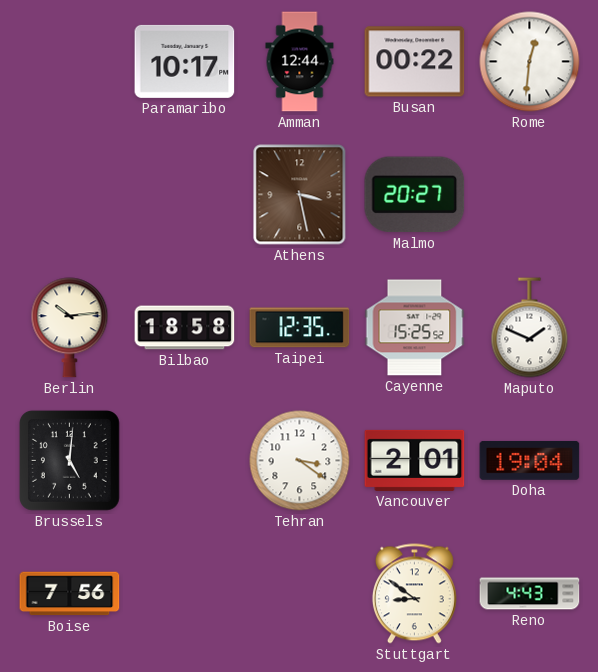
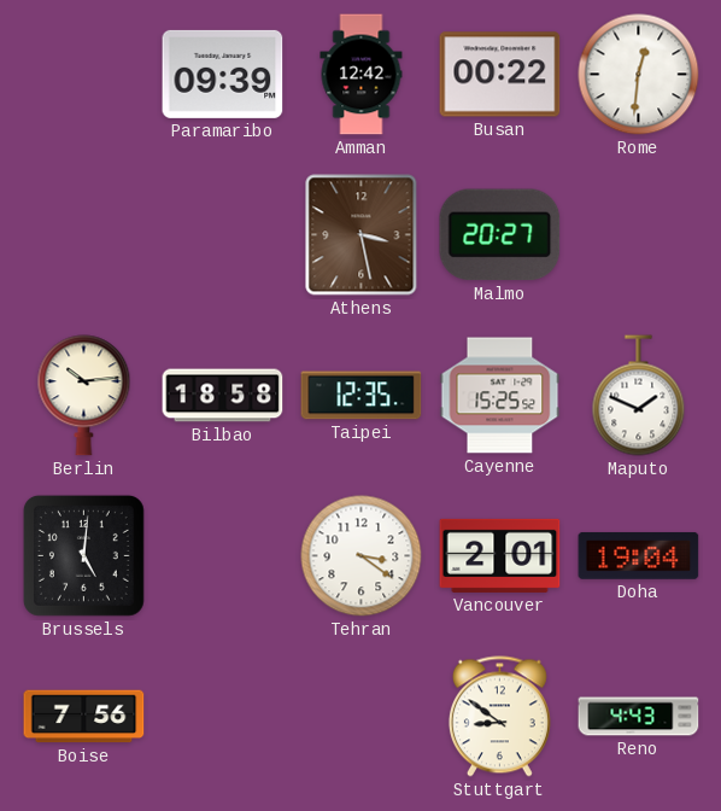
Paramaribo: 10:17 -> 09:39 (223, 74)
Amman: 12:44 -> 12:42 (362, 75)
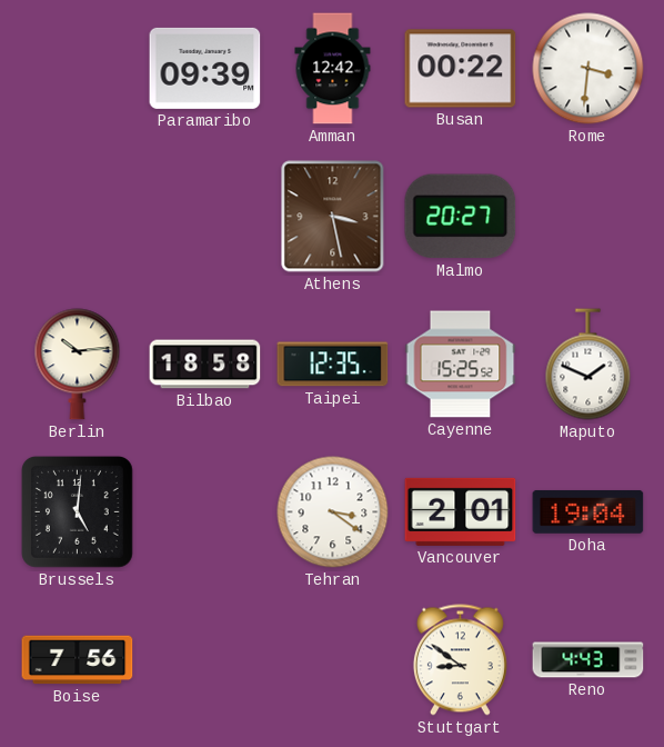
Rome: 12:31 -> 3:31 (588, 69)
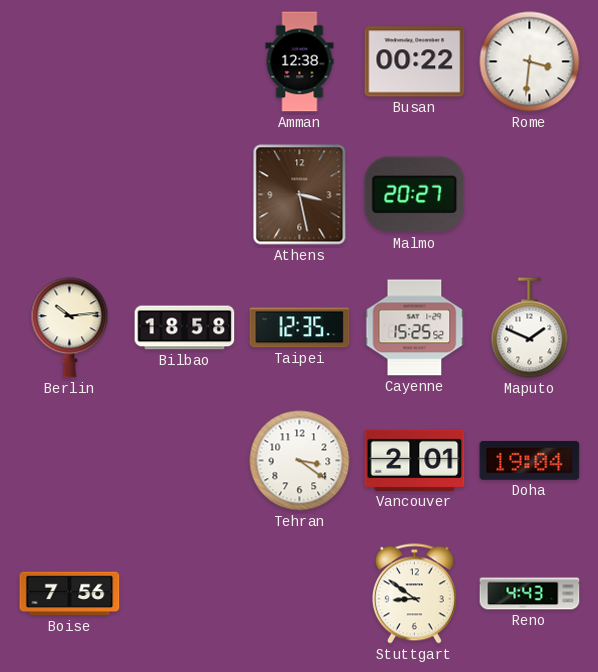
Paramaribo: 09:39 -> none (205, 68)
Amman: 12:42 -> 12:38 (300, 62)
Brussels: 5:01 -> none (77, 511)
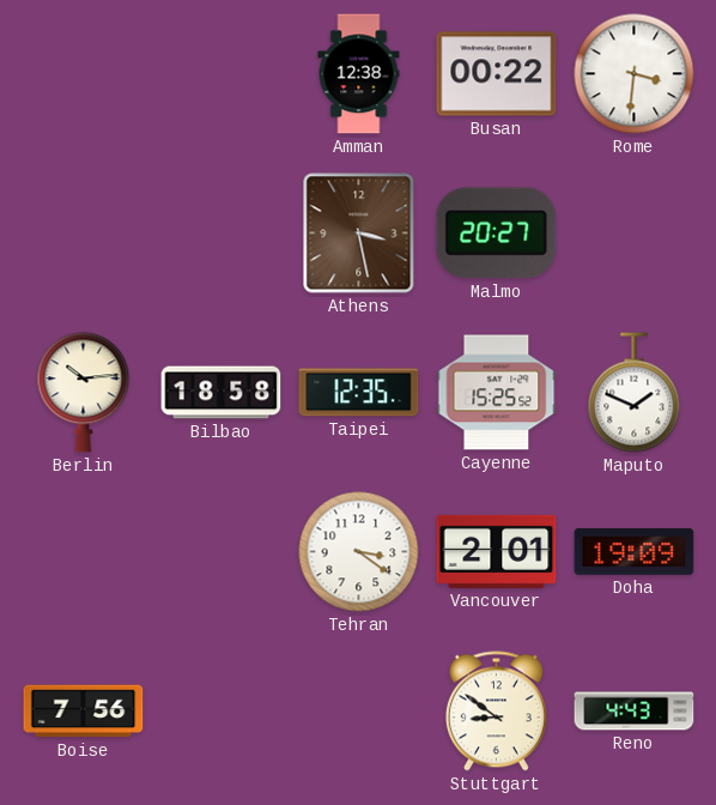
Doha: 19:04 -> 19:09 (635, 551)
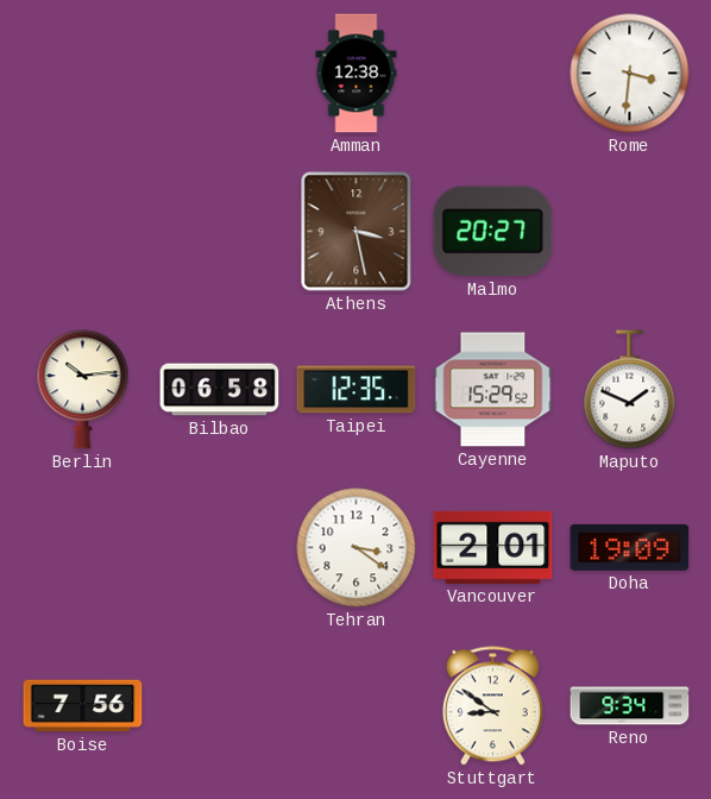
Busan: 00:22 -> none (497, 74)
Bilbao: 18:58 -> 06:58 (220, 390)
Cayenne: 15:25 -> 15:29 (493, 390)
Reno: 4:43 -> 9:34 (630, 706)
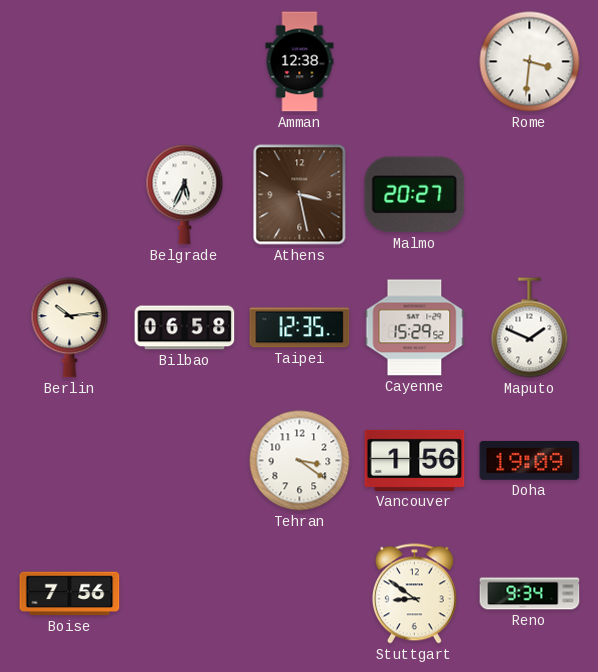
Belgrade: none -> 5:34 (185, 195)
Vancouver: 2:01 -> 1:56 (415, 460)
